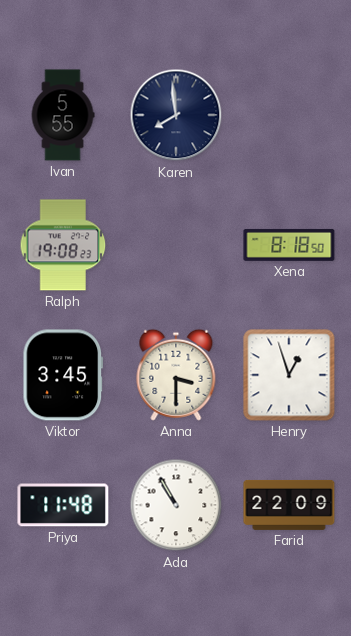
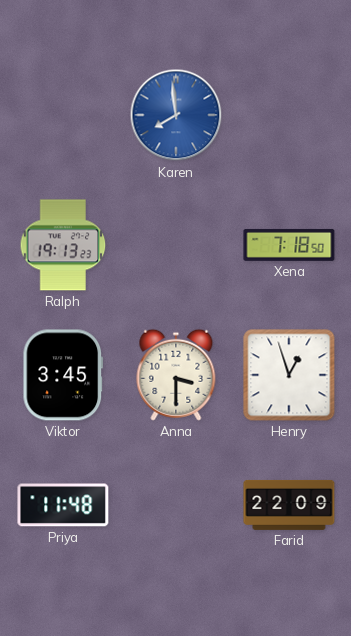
Ivan: 5:55 -> none (63, 115)
Karen dial: navy -> blue (176, 115)
Ralph: 19:08 -> 19:13 (63, 245)
Xena: 8:18 -> 7:18 (289, 245)
Ada: 10:55 -> none (176, 505)
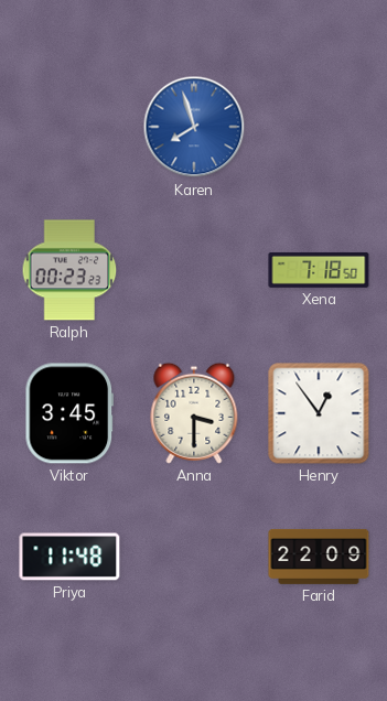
Karen: 7:59 -> 7:57 (194, 127)
Ralph: 19:13 -> 00:23 (69, 270)
Henry: 12:57 -> 12:54 (319, 413)
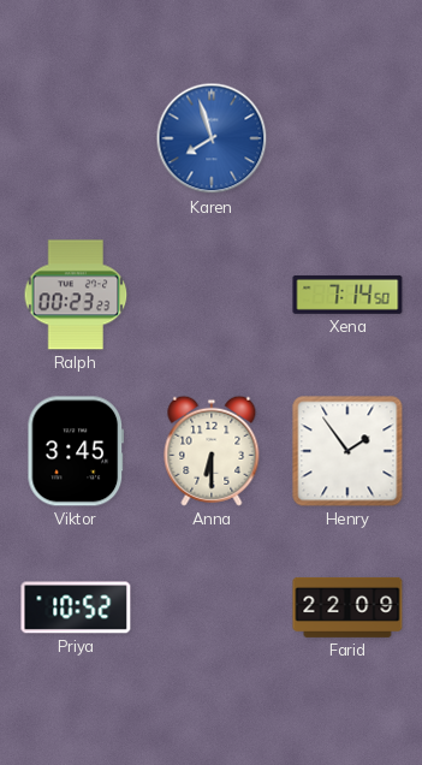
Xena: 7:18 -> 7:14 (347, 295)
Anna: 3:30 -> 6:30 (212, 451)
Henry: 12:54 -> 1:54 (347, 451)
Priya: 11:48 -> 10:52 (76, 607)
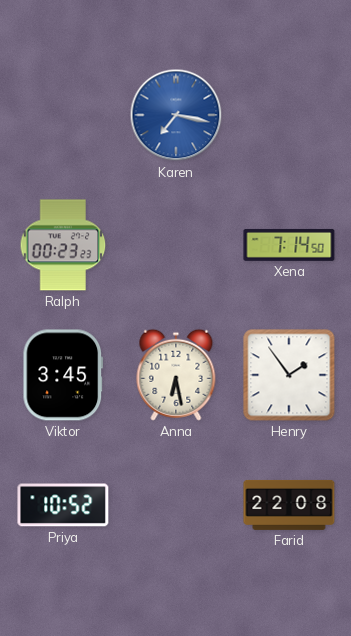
Karen: 7:57 -> 7:17 (176, 115)
Anna: 6:30 -> 6:28 (176, 375)
Farid: 22:09 -> 22:08 (289, 505)
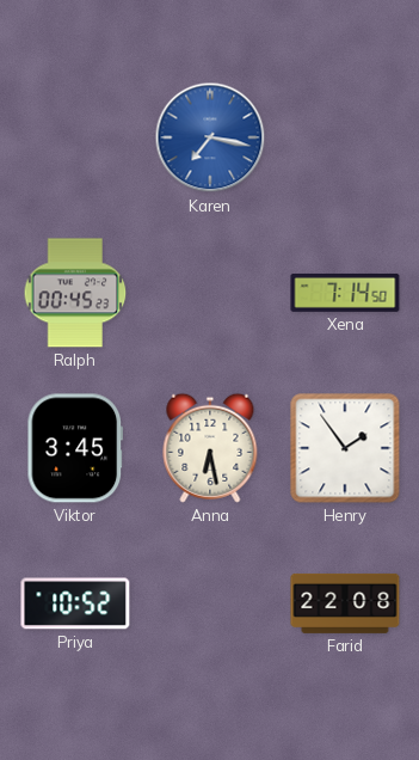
Ralph: 00:23 -> 00:45 (75, 293)
